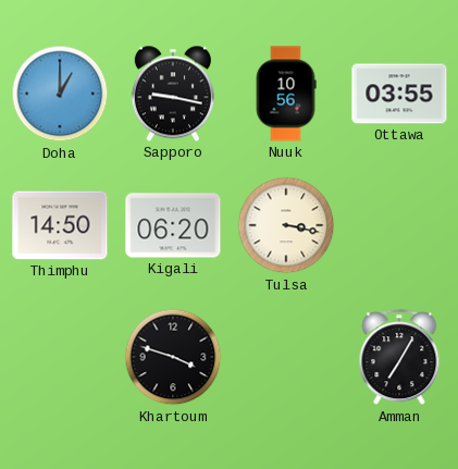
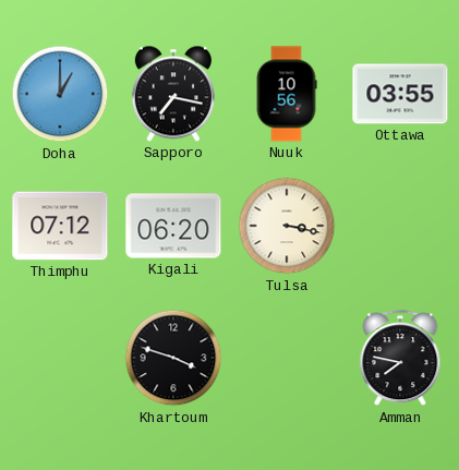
Sapporo: 9:17 -> 7:17 (173, 94)
Thimphu: 14:50 -> 07:12 (60, 226)
Amman: 7:05 -> 7:47 (400, 359)
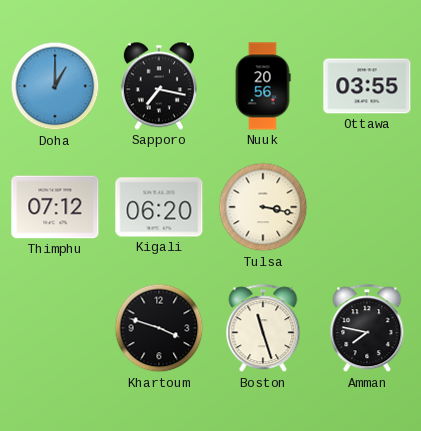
Nuuk: 10:56 -> 20:56 (263, 86)
Boston: none -> 11:27 (263, 329)
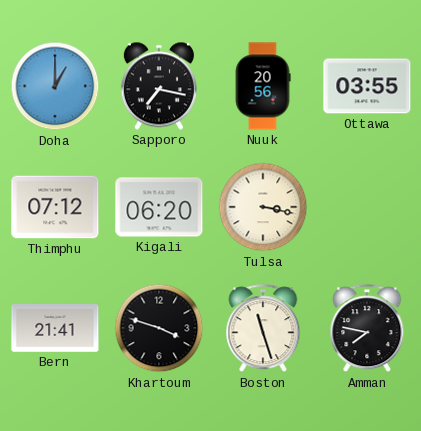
Bern: none -> 21:41 (55, 328)
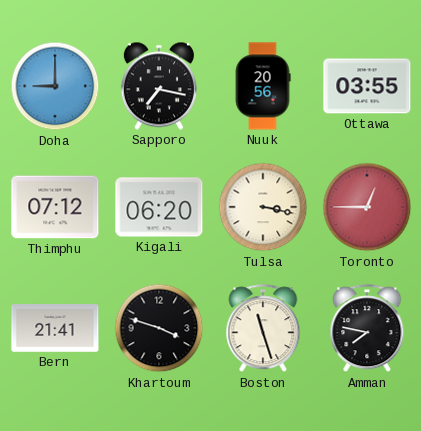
Doha: 1:00 -> 9:00 (55, 86)
Toronto: none -> 12:45 (367, 207)
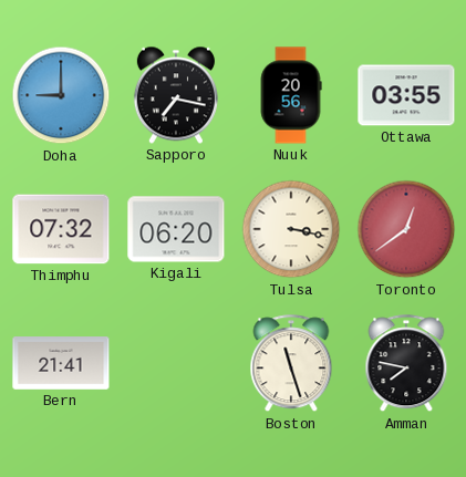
Thimphu: 07:12 -> 07:32 (61, 229)
Toronto: 12:45 -> 12:39 (406, 229)
Khartoum: 3:48 -> none (159, 328)
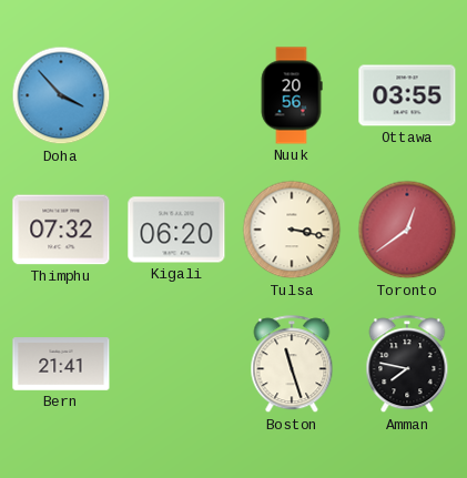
Doha: 9:00 -> 3:53 (61, 95)
Sapporo: 7:17 -> none (176, 95)
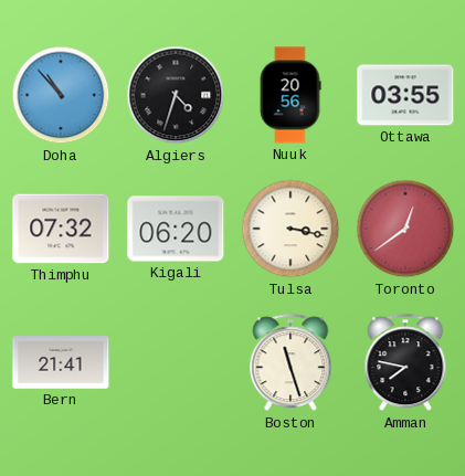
Doha: 3:53 -> 10:53 (61, 95)
Algiers: none -> 4:33 (176, 95)
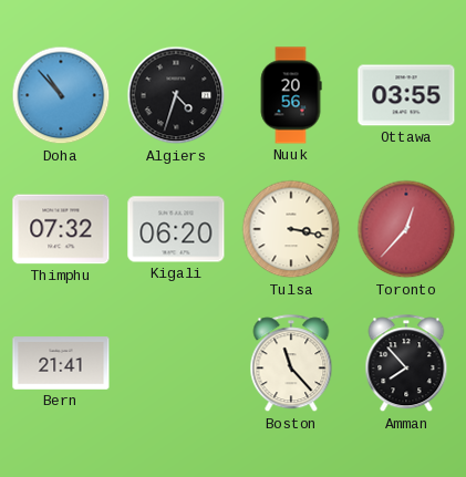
Toronto: 12:39 -> 12:37 (406, 229)
Boston: 11:27 -> 11:23 (291, 364)
Amman: 7:47 -> 7:53 (406, 364)
